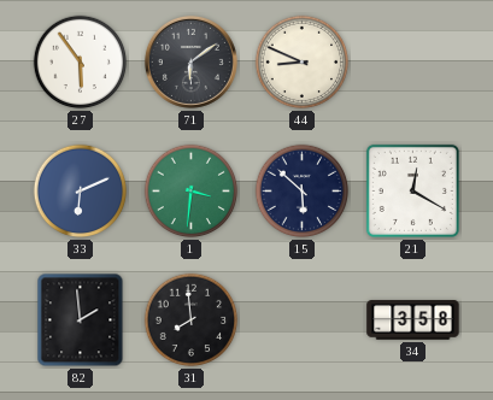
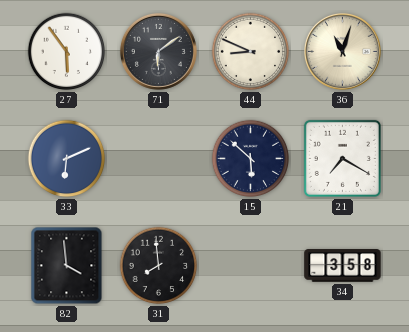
36: none -> 11:03 (342, 51)
1: 3:31 -> none (192, 192)
21: 12:20 -> 7:20 (342, 158)
82: 1:59 -> 3:59 (67, 266)
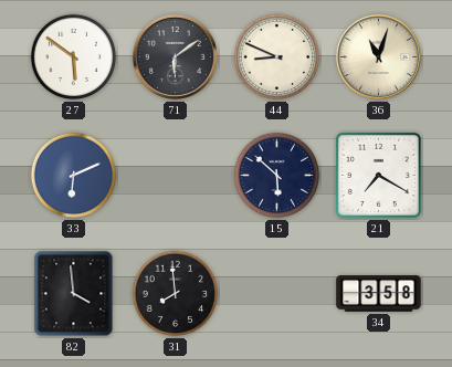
27: 5:54 -> 5:51 (74, 57)
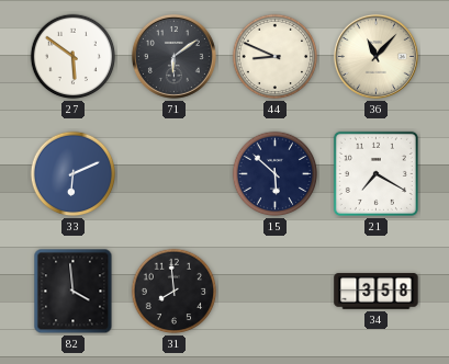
36: 11:03 -> 11:07 (375, 56)
